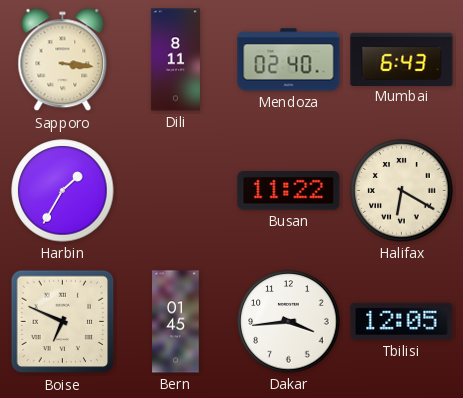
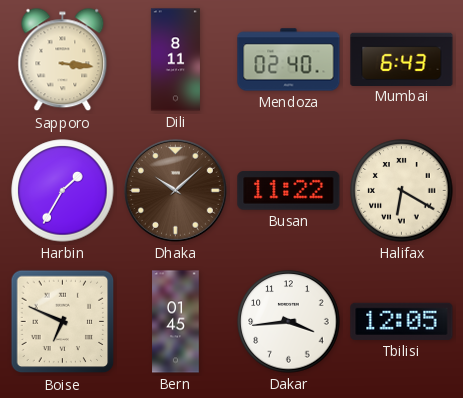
Dhaka: none -> 10:08 (175, 190)
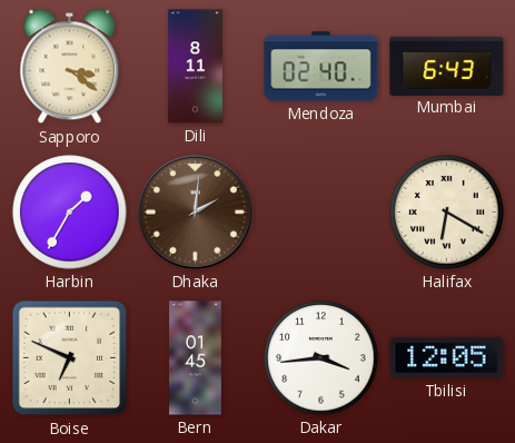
Sapporo: 3:16 -> 3:21 (70, 67)
Dhaka: 10:08 -> 2:01 (195, 211)
Busan: 11:22 -> none (289, 191)
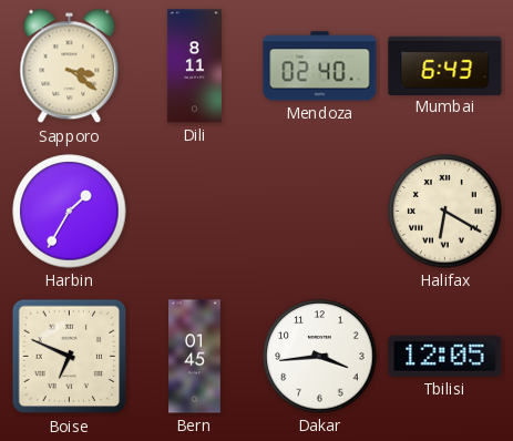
Dhaka: 2:01 -> none (195, 211)
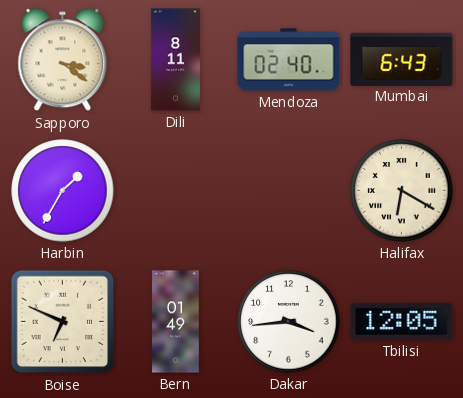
Bern: 01:45 -> 01:49 (176, 322)
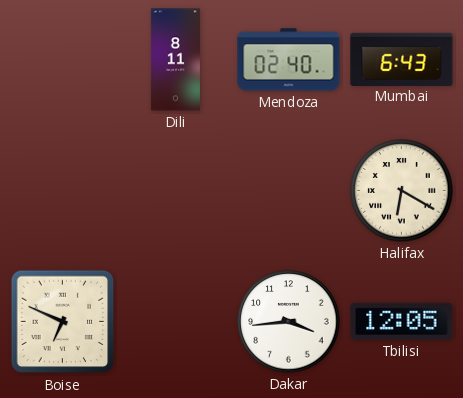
Sapporo: 3:21 -> none (63, 60)
Harbin: 1:35 -> none (63, 191)
Bern: 01:49 -> none (176, 322)
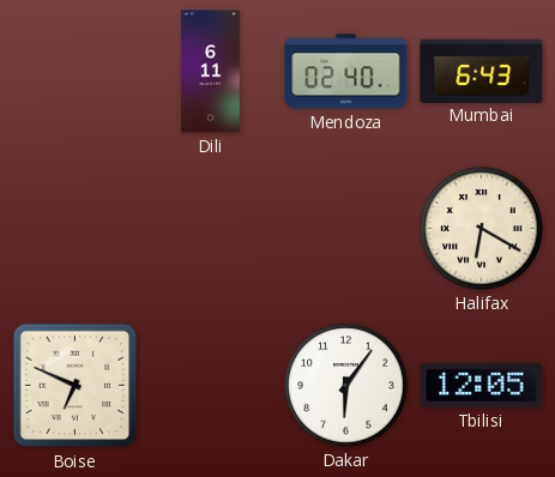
Dili: 8:11 -> 6:11 (210, 72)
Dakar: 3:44 -> 6:06 (346, 386)
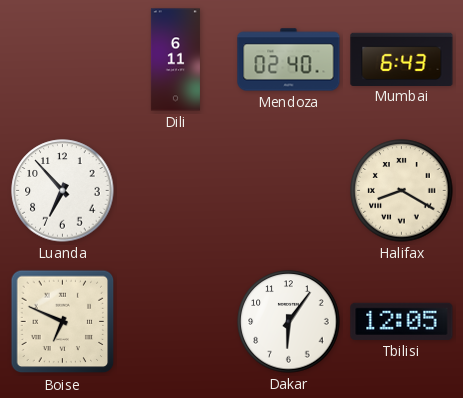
Luanda: none -> 6:53 (63, 191)
Halifax: 6:20 -> 8:20 (402, 191)
